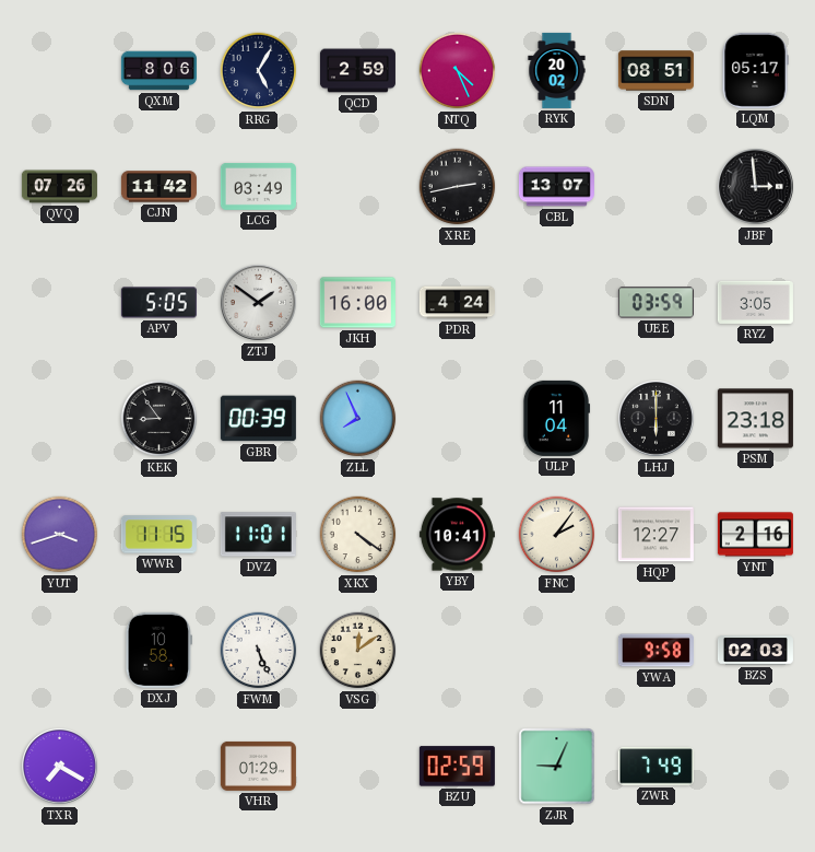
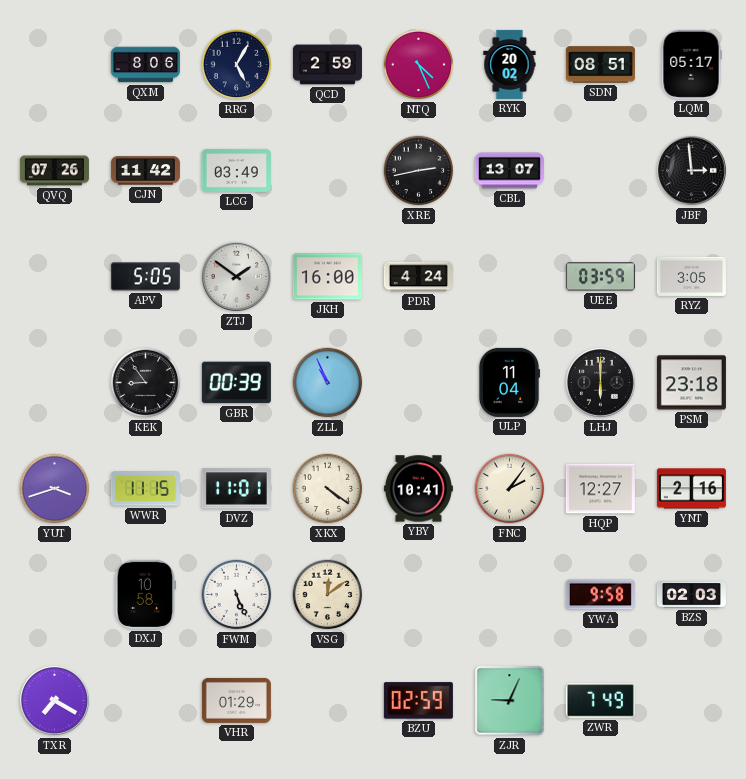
ZLL: 7:56 -> 10:56 (328, 383)
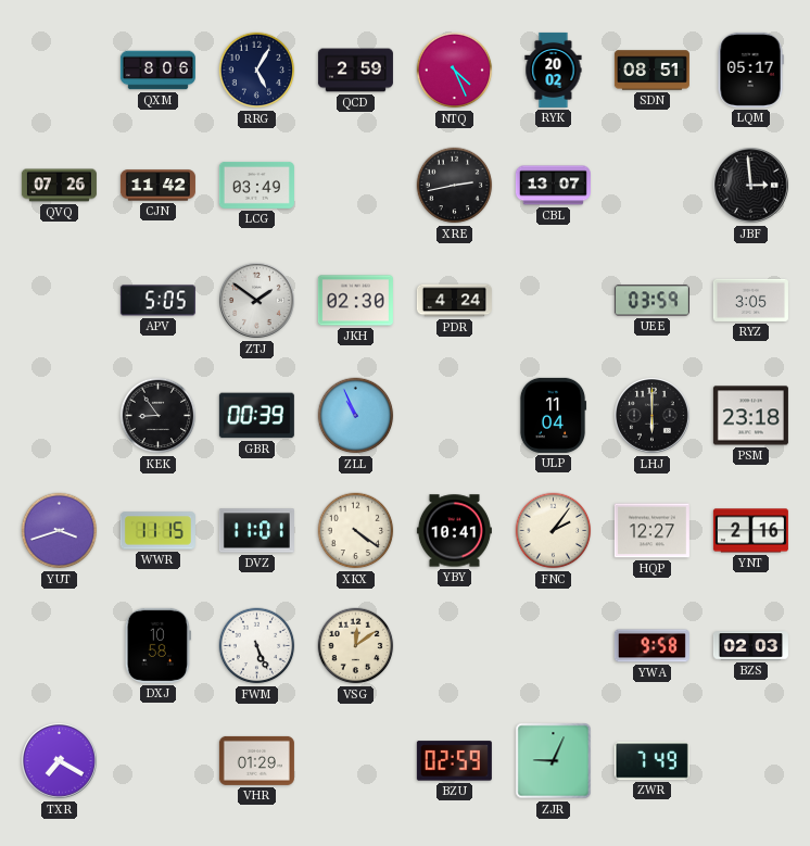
JKH: 16:00 -> 02:30 (355, 301)
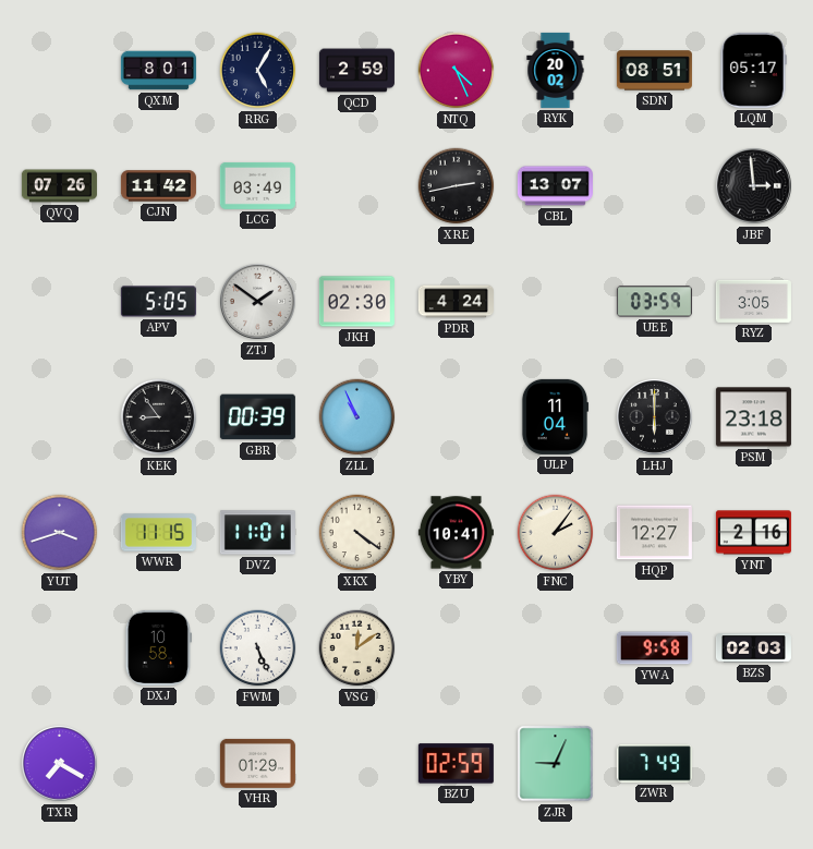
QXM: 8:06 -> 8:01 (158, 71)
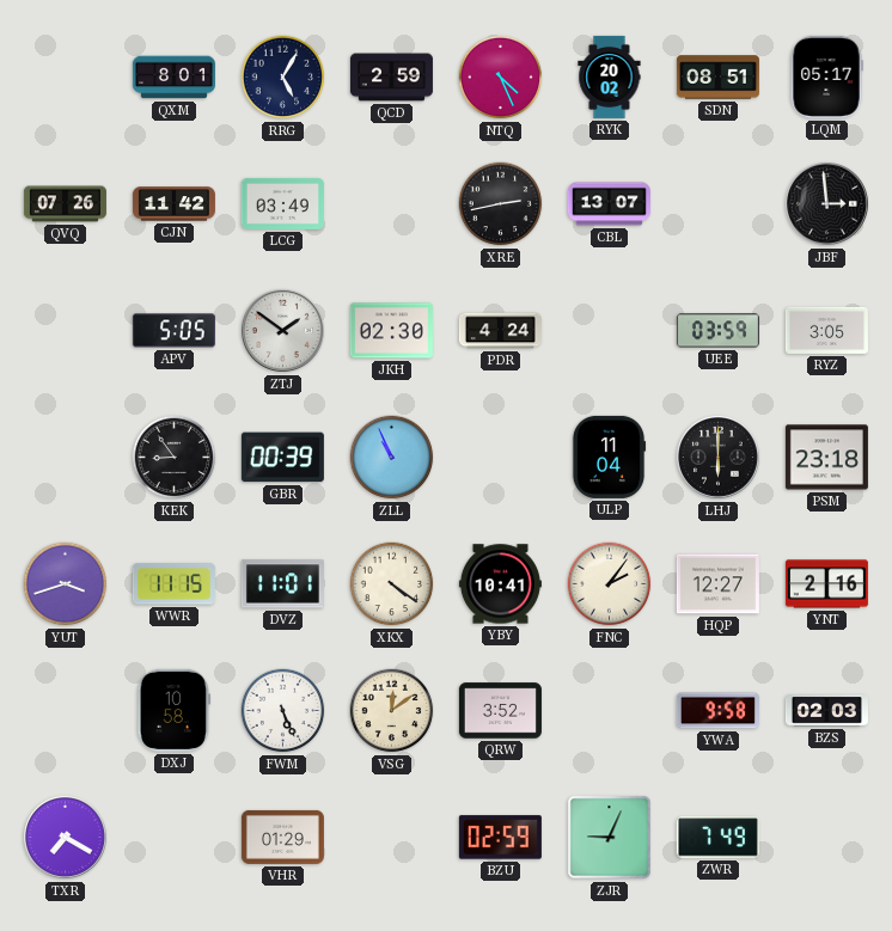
QRW: none -> 3:52 (500, 711)
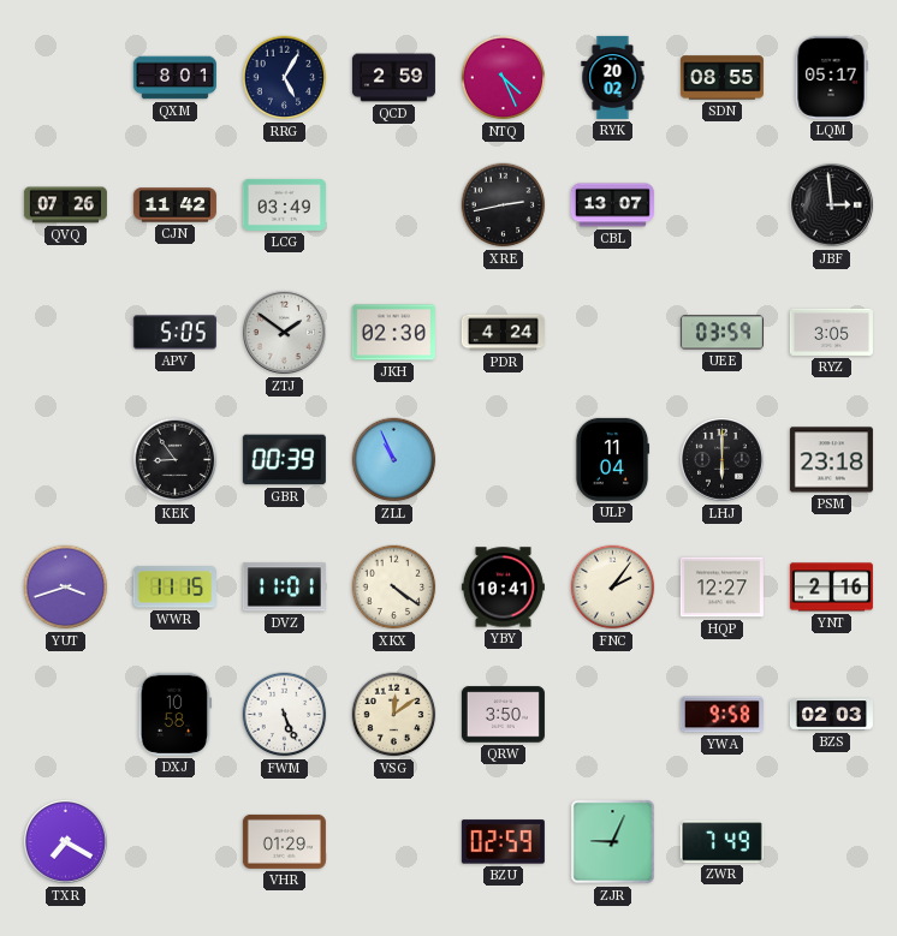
SDN: 08:51 -> 08:55 (721, 78)
QRW: 3:52 -> 3:50 (503, 715)
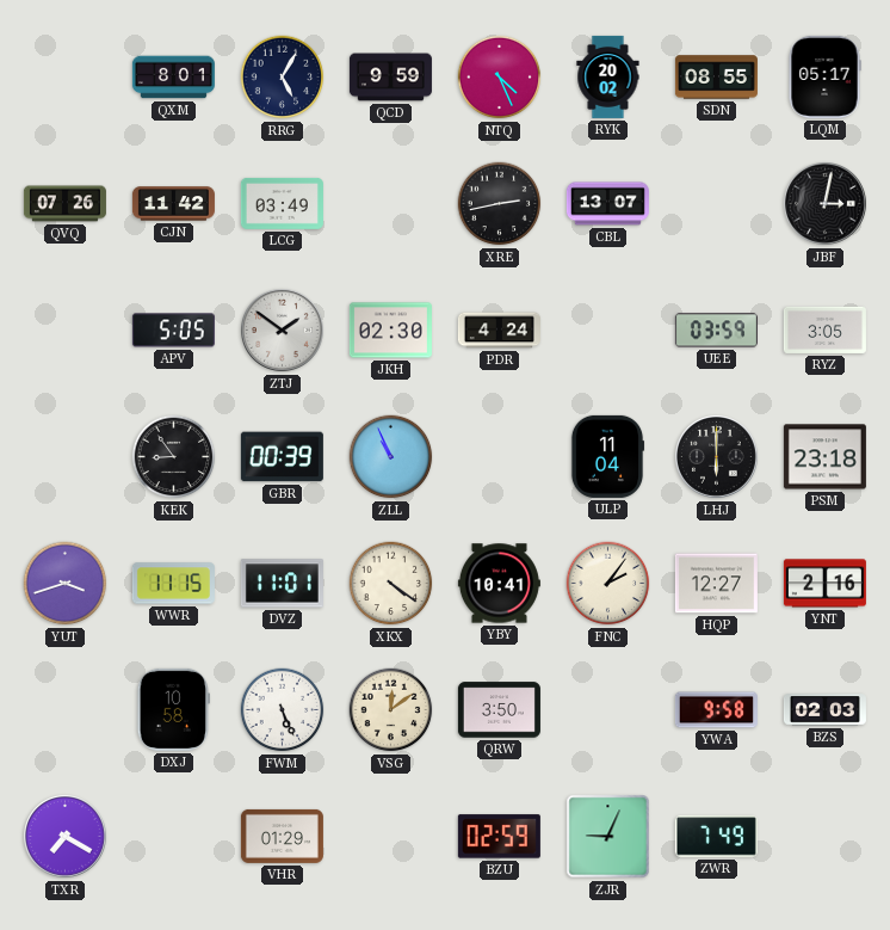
QCD: 2:59 -> 9:59 (390, 78)
JBF: 2:59 -> 3:02 (826, 204)
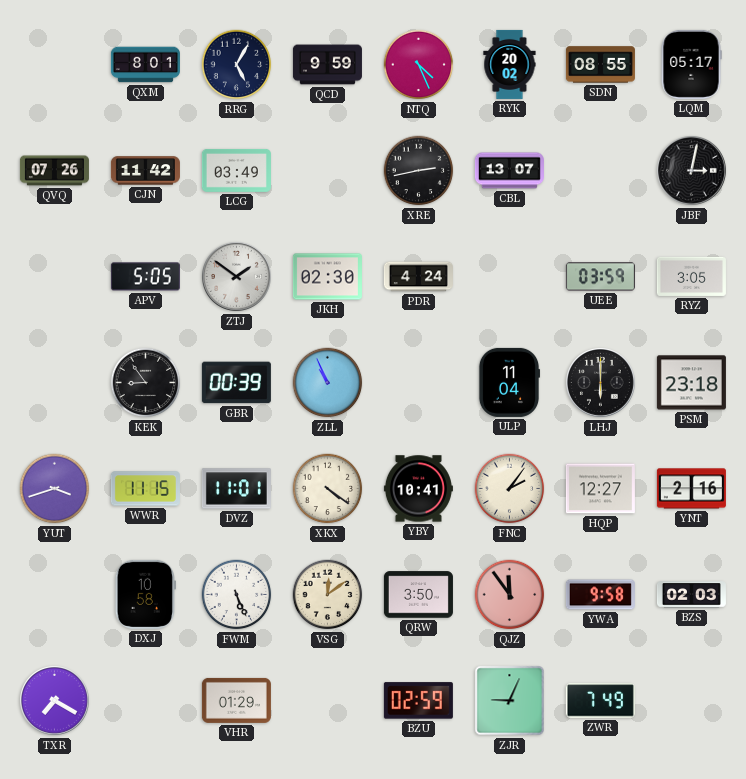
QJZ: none -> 11:54 (510, 595)
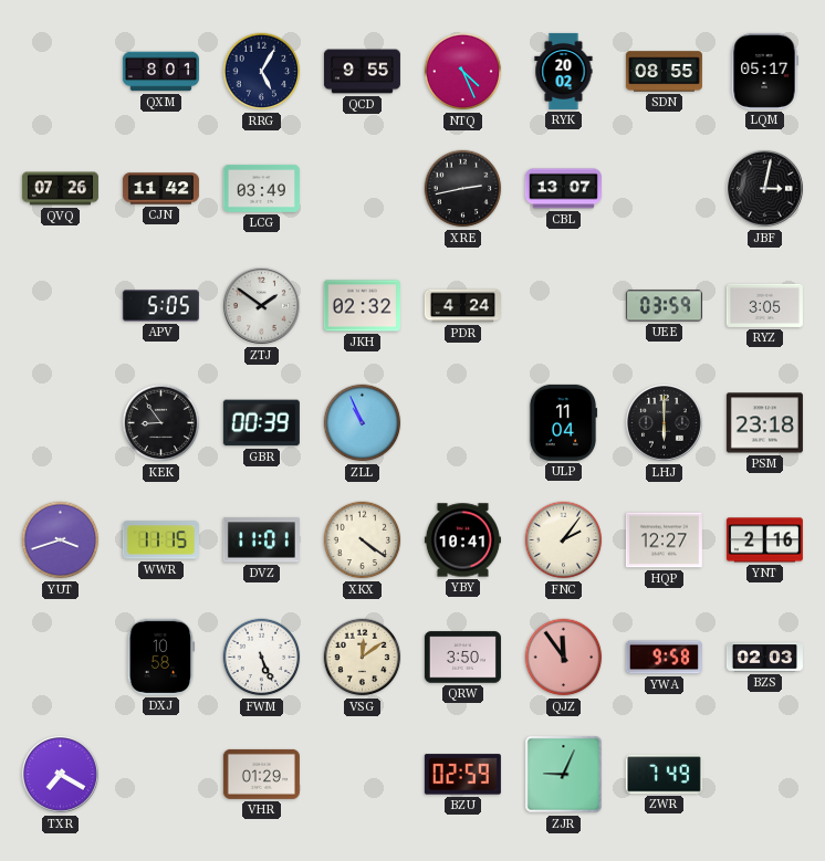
QCD: 9:59 -> 9:55 (362, 72)
JKH: 02:30 -> 02:32 (362, 306)
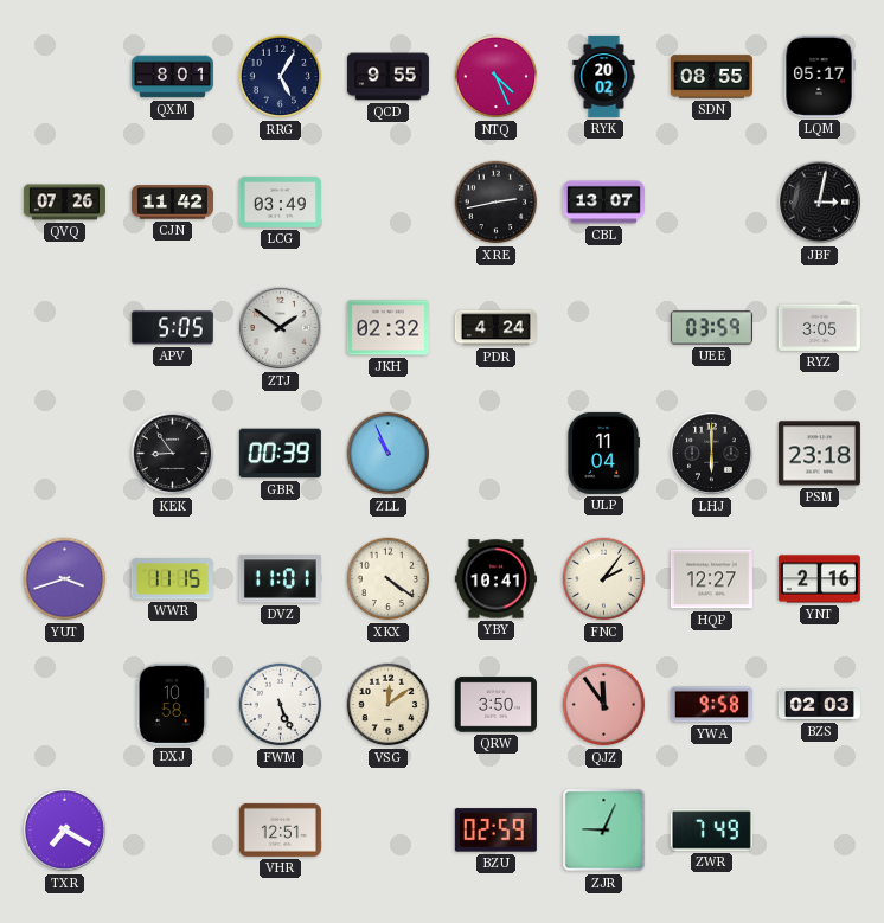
VHR: 01:29 -> 12:51 (280, 829)
